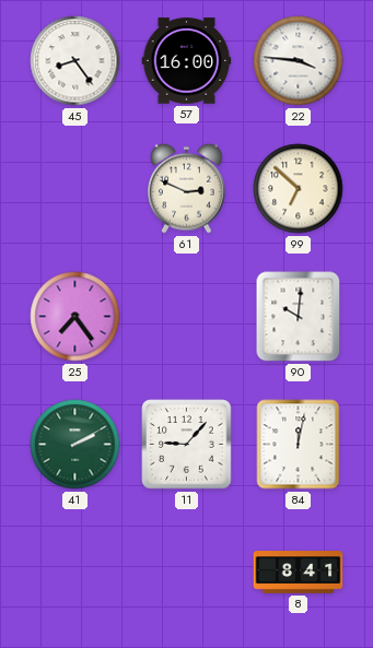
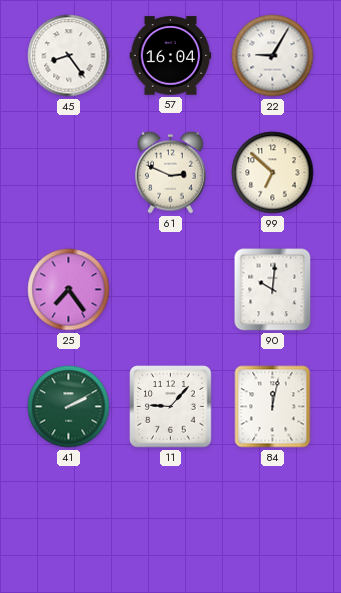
57: 16:00 -> 16:04 (171, 56)
22: 3:46 -> 9:05 (273, 56)
8: 8:41 -> none (299, 573)
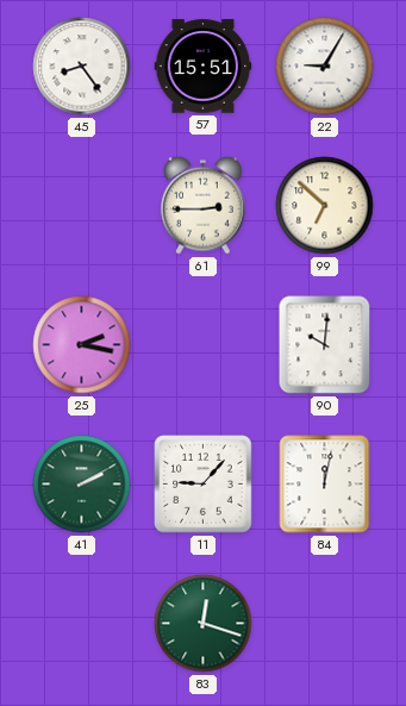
57: 16:04 -> 15:51 (204, 67)
61: 2:49 -> 2:45 (204, 205)
25: 7:24 -> 2:17 (82, 345)
83: none -> 12:18 (204, 624)
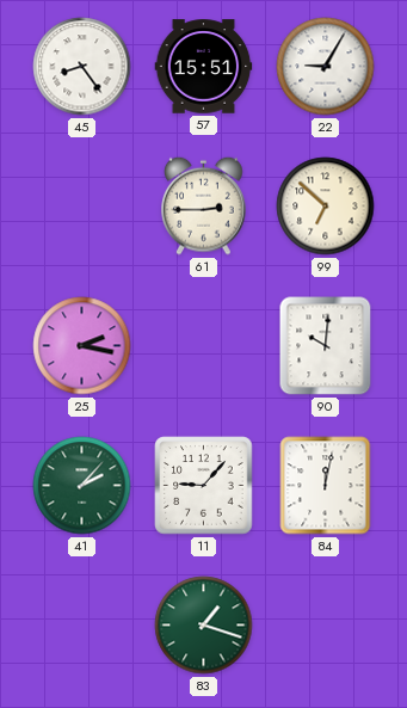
41: 2:10 -> 2:07 (82, 486)
83: 12:18 -> 1:18 (204, 626)
